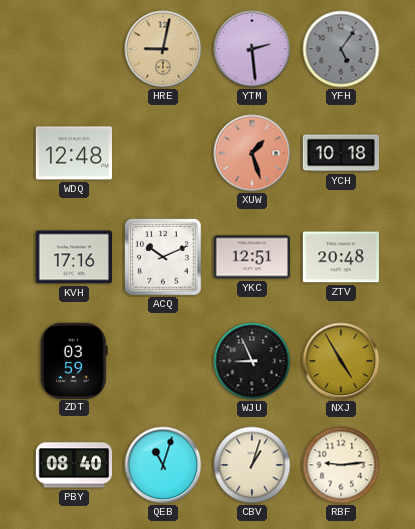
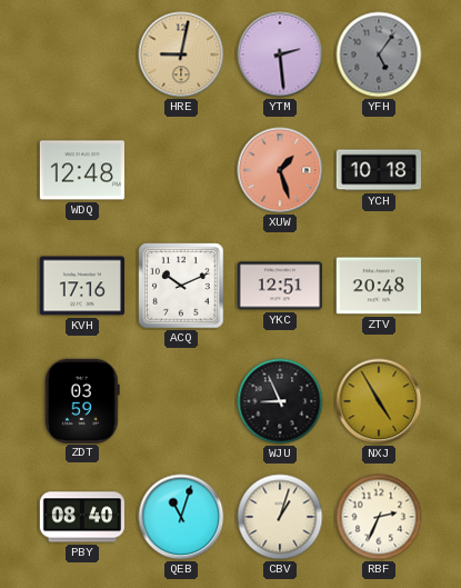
RBF: 9:14 -> 2:34 (379, 517)
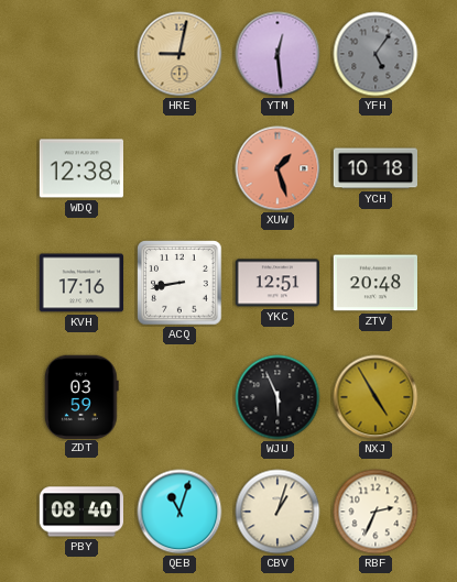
YTM: 2:29 -> 12:29 (278, 54)
WDQ: 12:48 -> 12:38 (80, 168)
ACQ: 10:11 -> 8:43 (179, 283)
WJU: 8:56 -> 5:56 (278, 397)
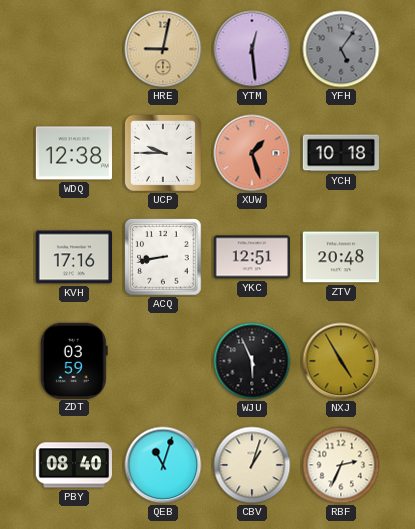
UCP: none -> 9:45 (163, 153)
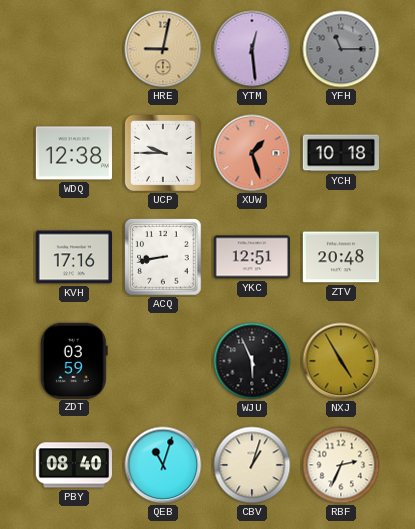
YFH: 5:06 -> 11:15 (341, 49)
